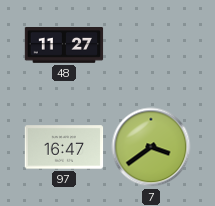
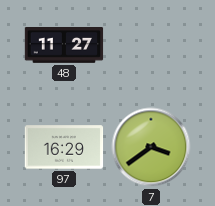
97: 16:47 -> 16:29 (64, 147)
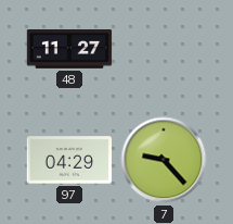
97: 16:29 -> 04:29 (69, 160)
7: 3:39 -> 9:23 (164, 160)
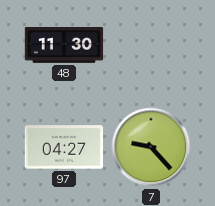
48: 11:27 -> 11:30 (64, 46)
97: 04:29 -> 04:27 (64, 147)
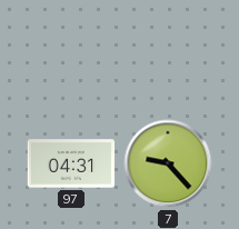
48: 11:30 -> none (64, 46)
97: 04:27 -> 04:31 (71, 163)
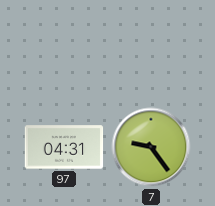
7: 9:23 -> 9:24 (151, 147)
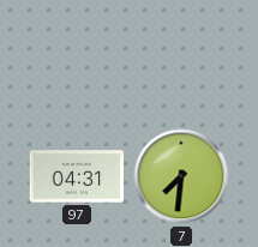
7: 9:24 -> 7:31 (181, 176)
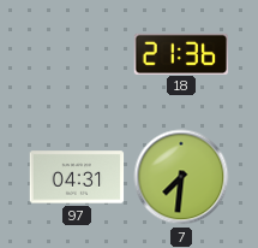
18: none -> 21:36 (181, 53)
